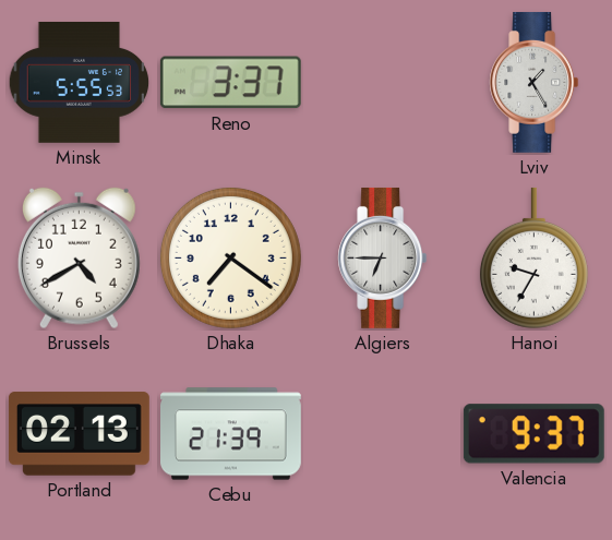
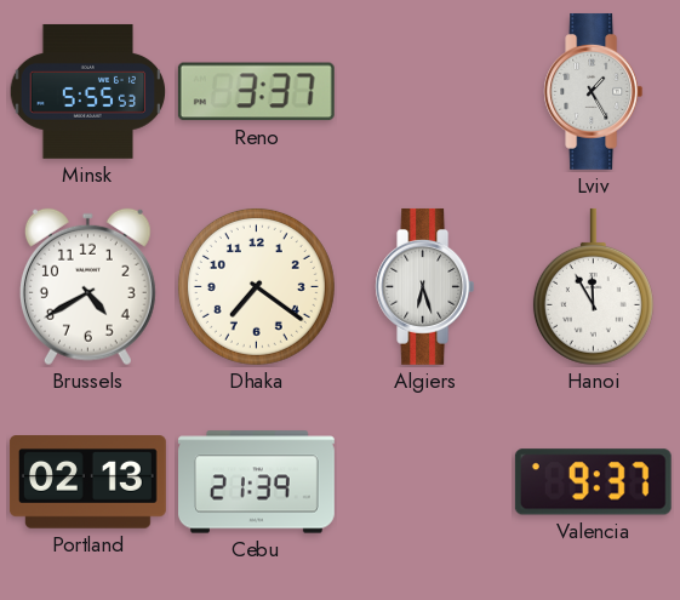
Algiers: 6:45 -> 6:27 (425, 286)
Hanoi: 9:35 -> 11:55 (593, 286)
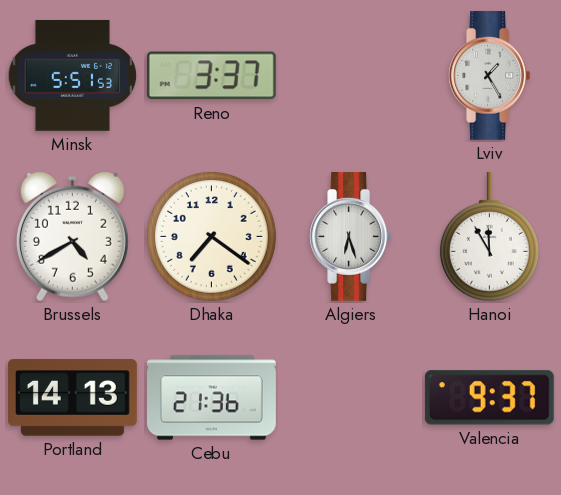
Minsk: 5:55 -> 5:51 (73, 75)
Portland: 02:13 -> 14:13 (72, 398)
Cebu: 21:39 -> 21:36 (212, 398)
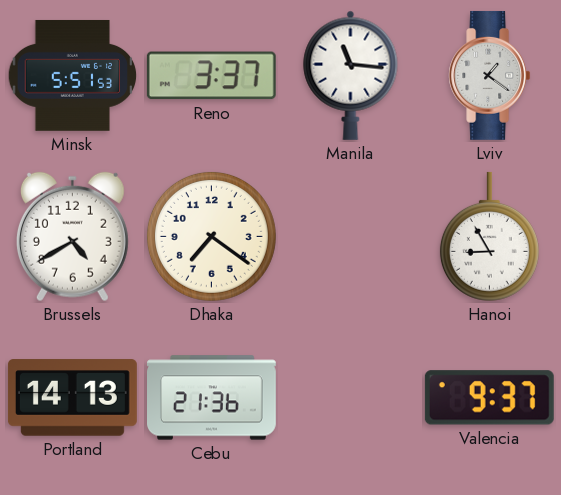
Manila: none -> 11:16 (351, 75)
Lviv: 1:25 -> 1:21 (490, 75)
Algiers: 6:27 -> none (351, 236)
Hanoi: 11:55 -> 8:55 (489, 236)
